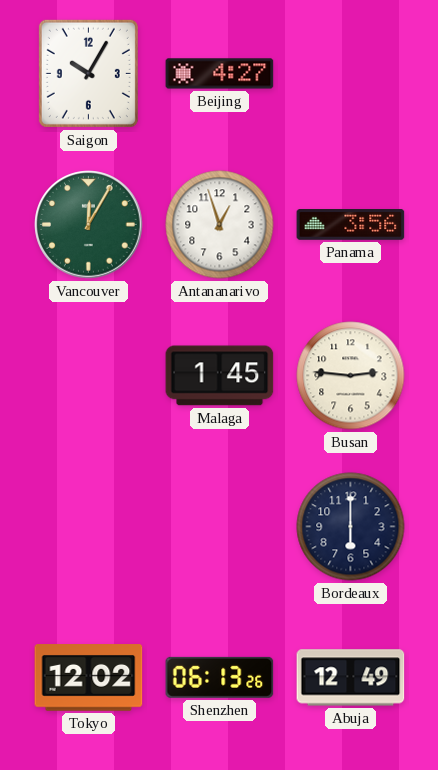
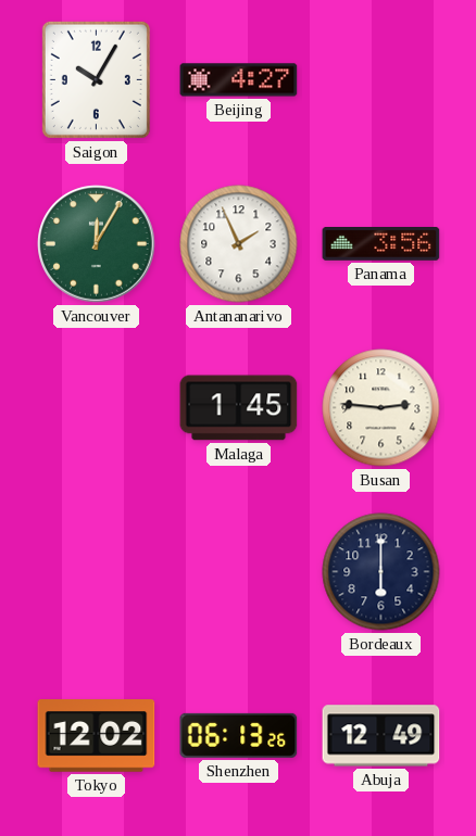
Antananarivo: 12:57 -> 1:56 (239, 244)
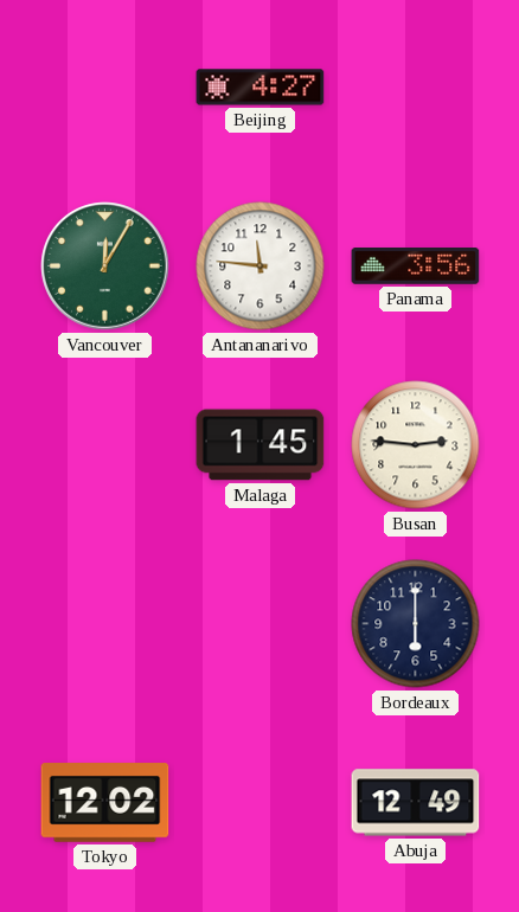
Saigon: 10:05 -> none (96, 79)
Antananarivo: 1:56 -> 11:46 (261, 266)
Shenzhen: 06:13 -> none (239, 735)
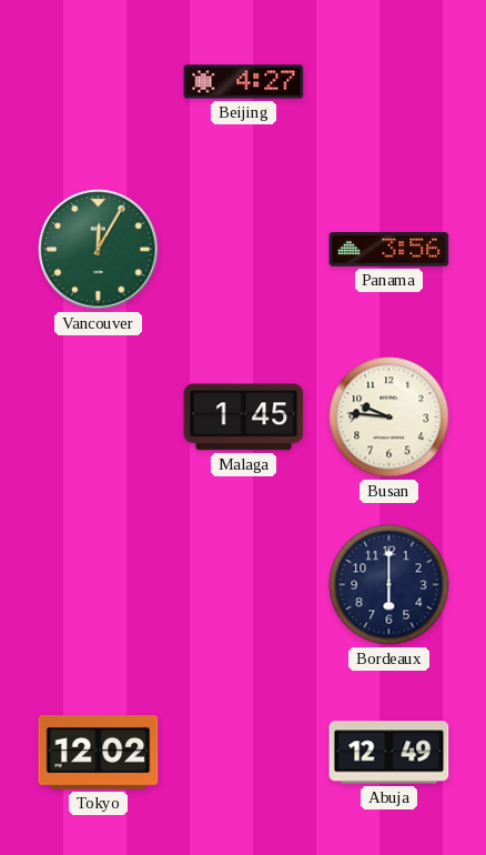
Antananarivo: 11:46 -> none (261, 266)
Busan: 2:46 -> 9:46 (389, 418)
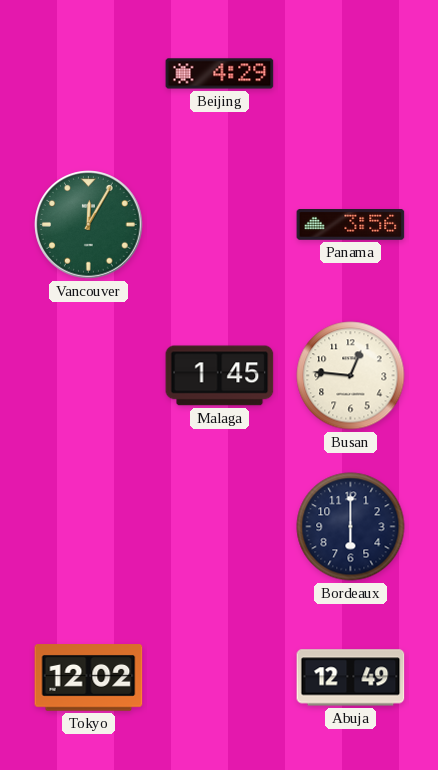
Beijing: 4:27 -> 4:29 (220, 74)
Busan: 9:46 -> 12:46 (351, 376)
